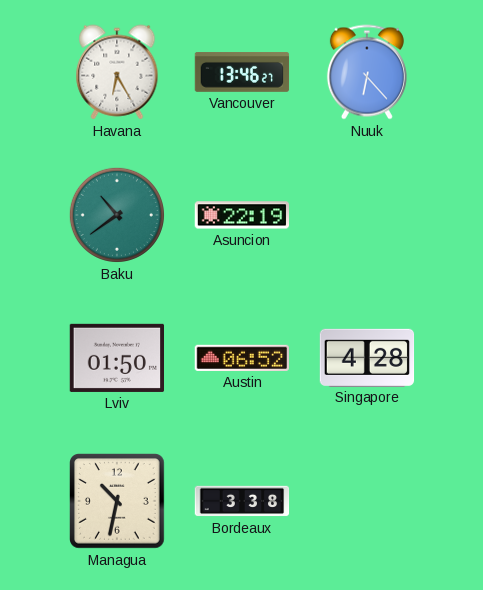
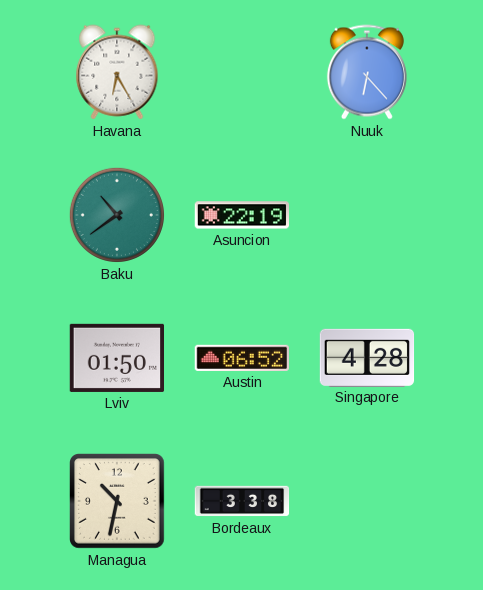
Vancouver: 13:46 -> none (242, 73)
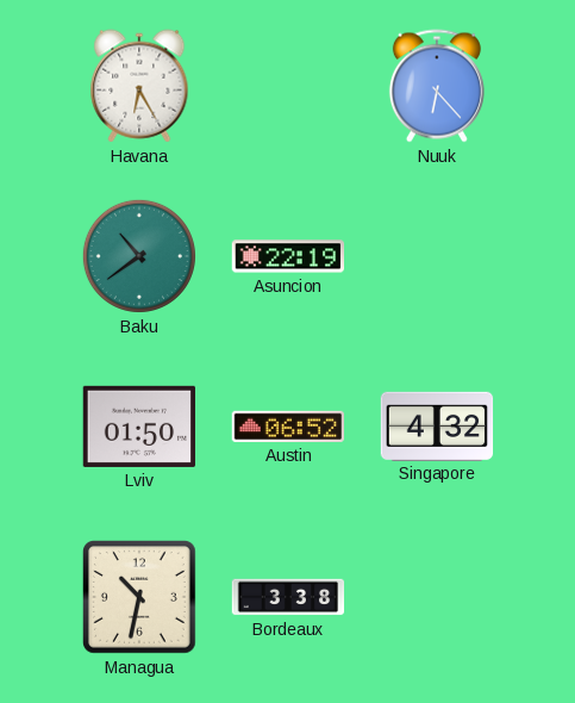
Singapore: 4:28 -> 4:32 (437, 425)
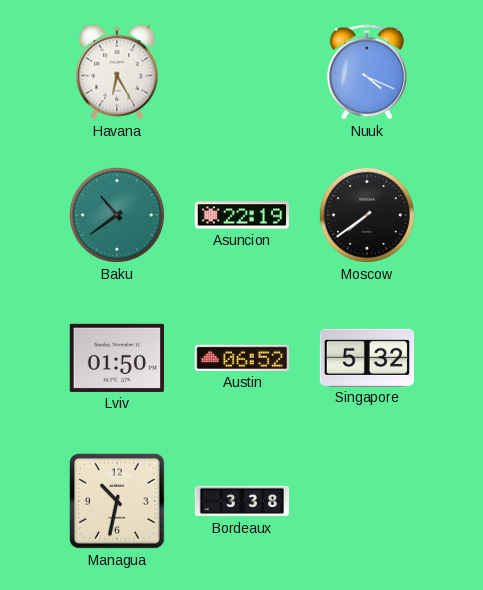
Nuuk: 6:23 -> 4:19 (367, 72)
Moscow: none -> 7:39 (367, 215)
Singapore: 4:32 -> 5:32 (367, 357)
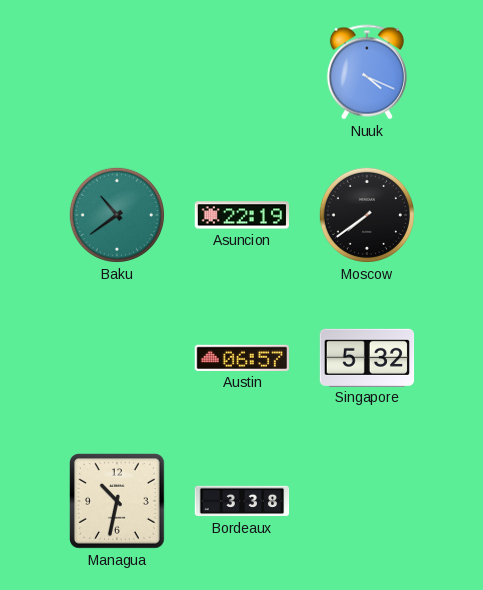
Havana: 6:25 -> none (117, 72)
Lviv: 01:50 -> none (116, 358)
Austin: 06:52 -> 06:57 (241, 358)
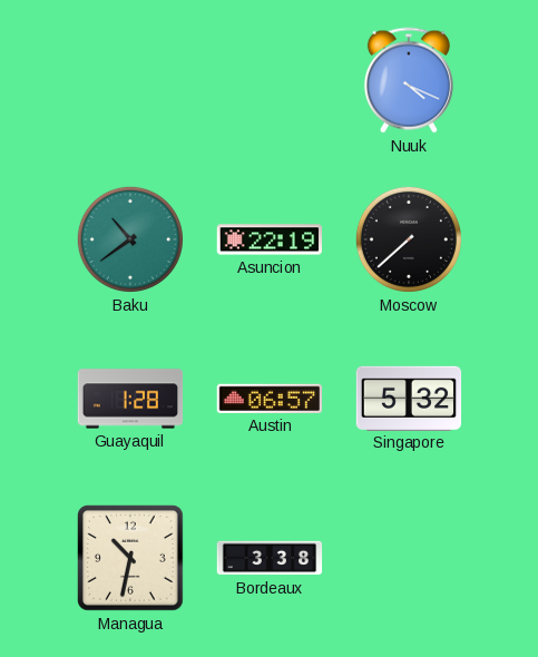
Moscow: 7:39 -> 7:38 (409, 239)
Guayaquil: none -> 1:28 (130, 399)
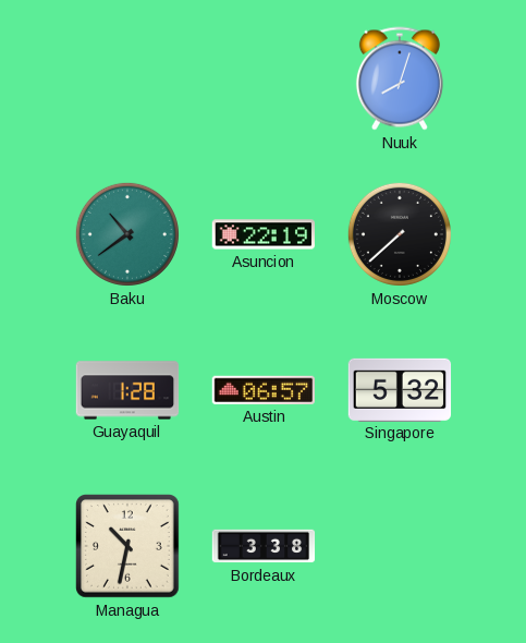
Nuuk: 4:19 -> 8:03 (400, 78)
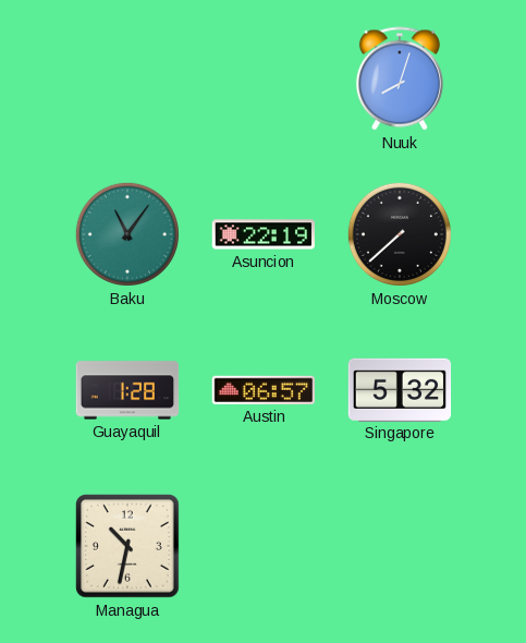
Baku: 10:39 -> 11:06 (127, 234)
Bordeaux: 3:38 -> none (264, 546)
